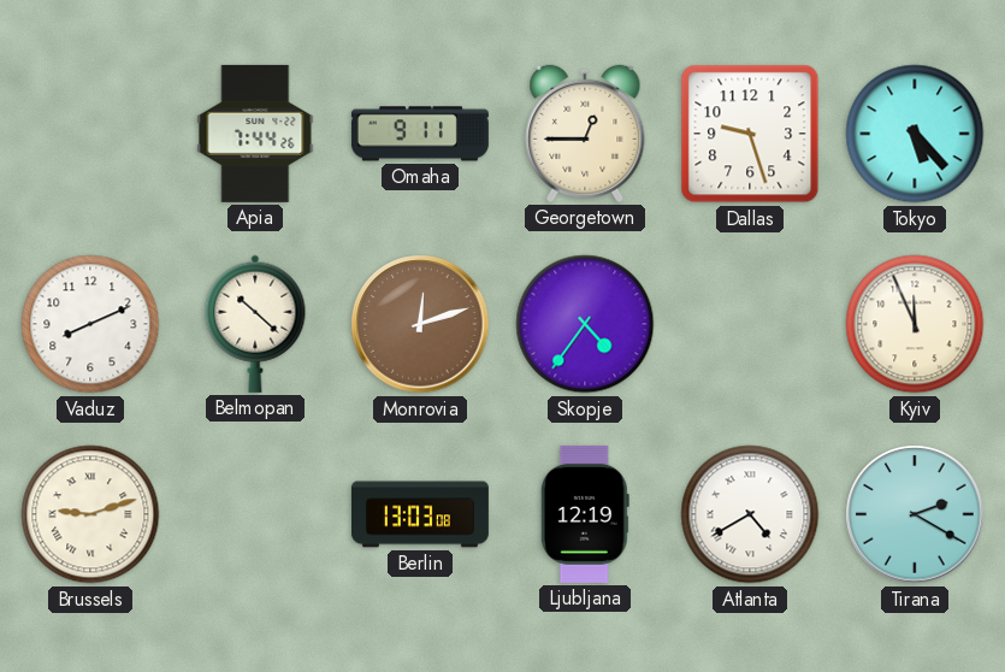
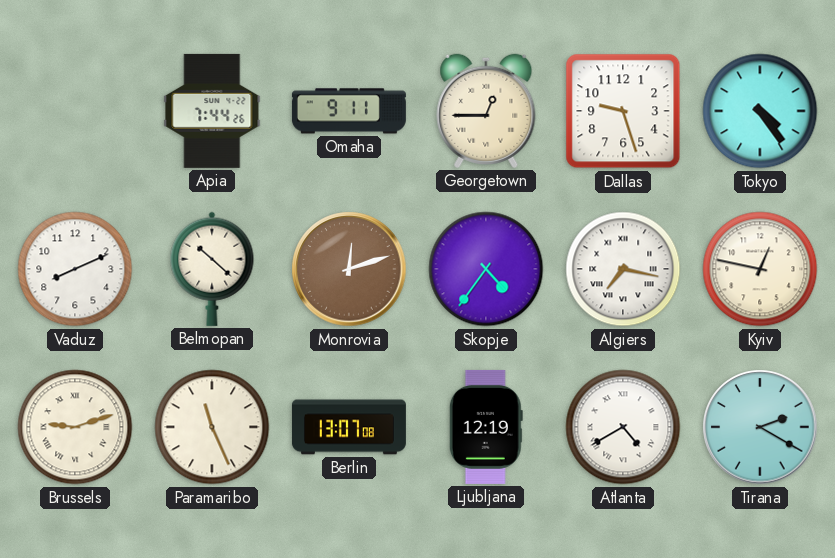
Tokyo: 5:23 -> 4:24 (760, 111)
Algiers: none -> 7:17 (623, 269)
Kyiv: 11:56 -> 12:47 (760, 269)
Paramaribo: none -> 11:26 (212, 427)
Berlin: 13:03 -> 13:07 (349, 427)
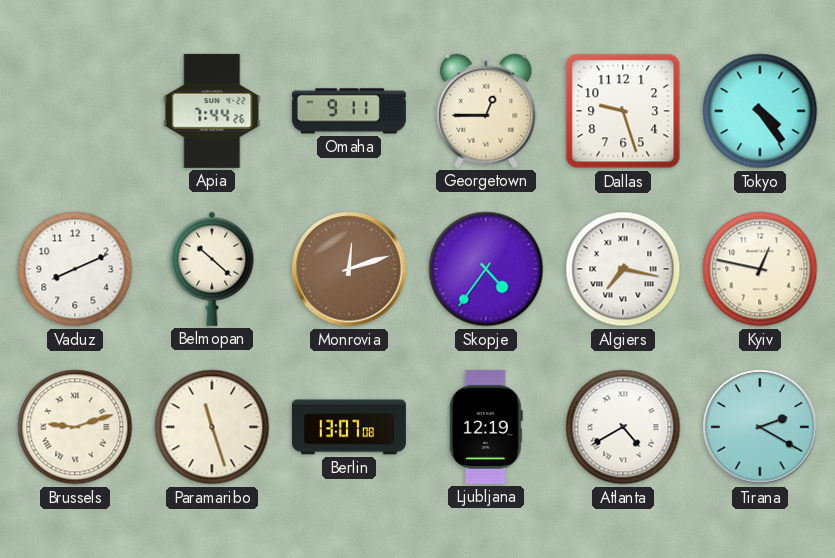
Paramaribo: 11:26 -> 11:27 (212, 427)
